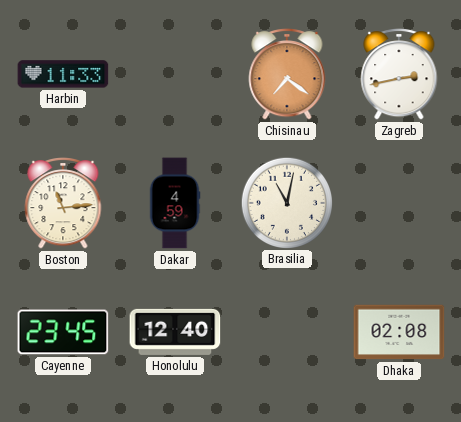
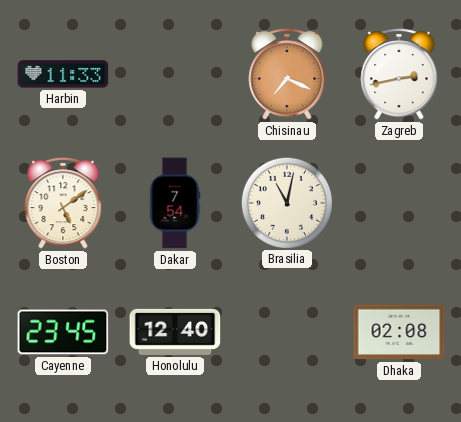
Chisinau: 7:21 -> 7:19 (287, 75)
Boston: 11:14 -> 5:09 (63, 204)
Dakar: 4:59 -> 7:54 (175, 203)
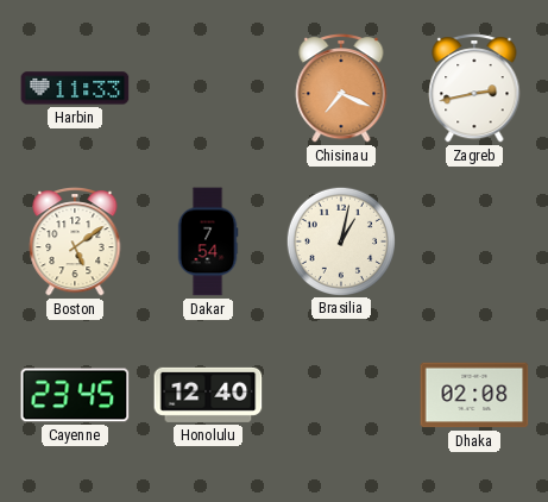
Brasilia: 11:02 -> 1:02 (340, 240)
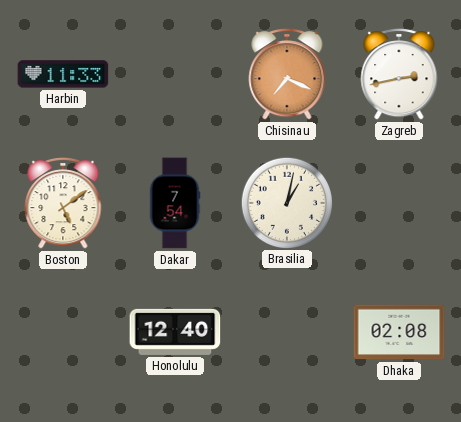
Cayenne: 23:45 -> none (75, 395)
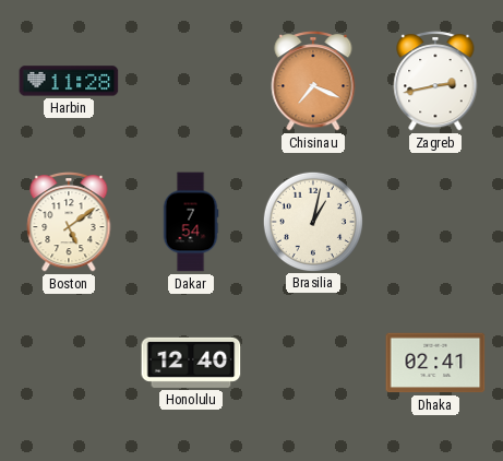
Harbin: 11:33 -> 11:28 (69, 81)
Dhaka: 02:08 -> 02:41 (435, 363)
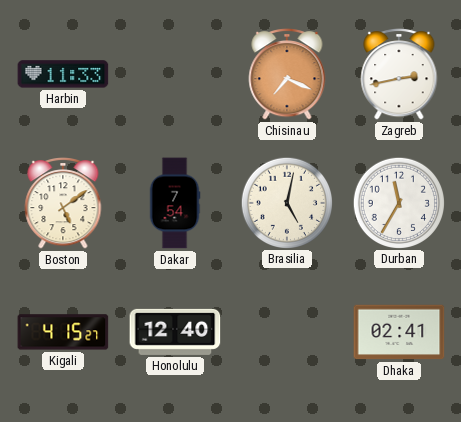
Harbin: 11:28 -> 11:33 (63, 74)
Brasilia: 1:02 -> 5:02 (286, 202)
Durban: none -> 11:35 (398, 202)
Kigali: none -> 4:15 (63, 332)
